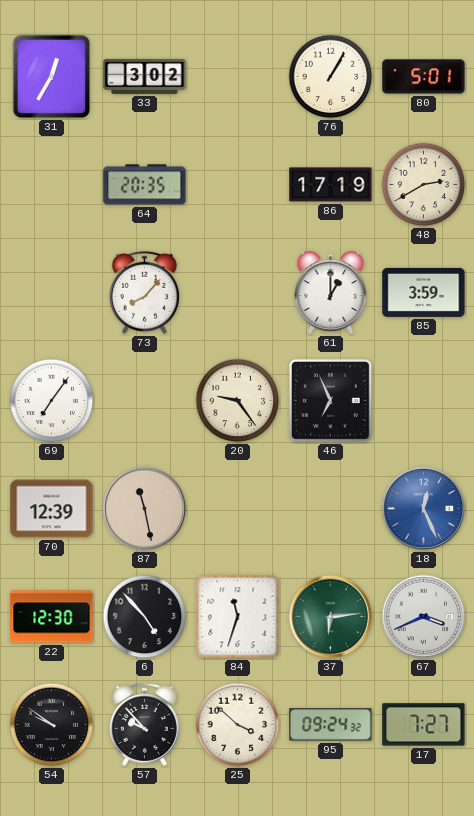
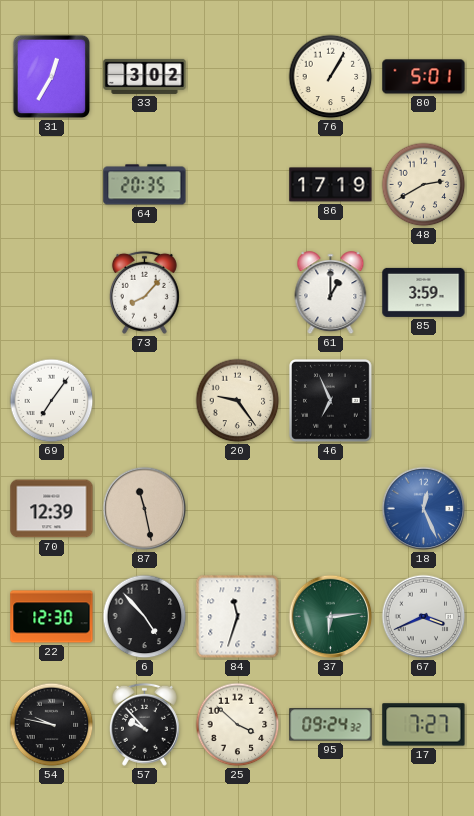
54: 9:51 -> 9:47 (52, 725)
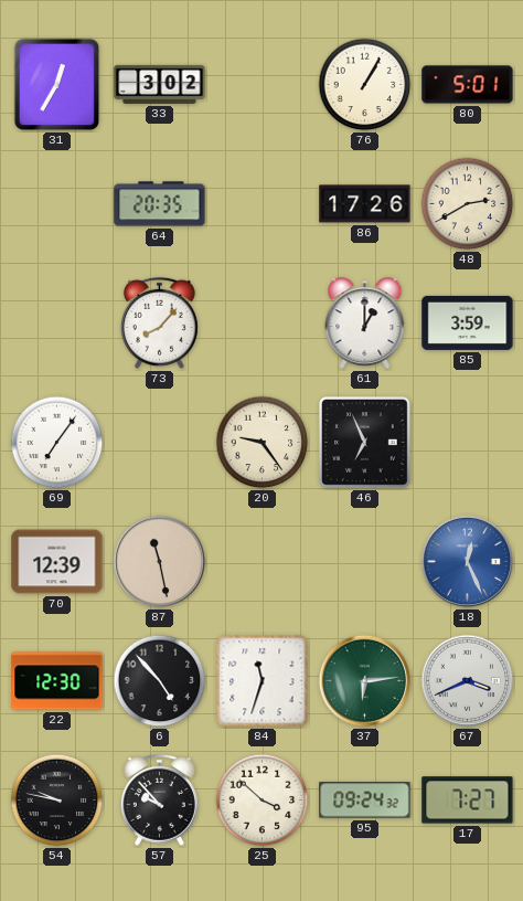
86: 17:19 -> 17:26 (365, 204)
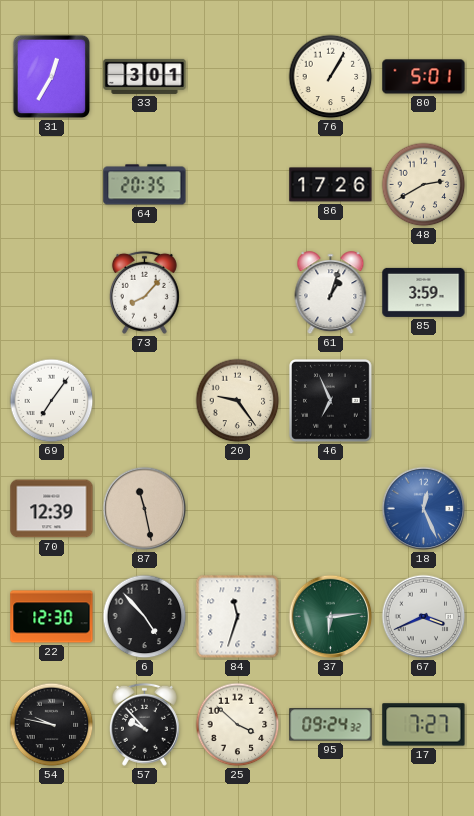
33: 3:02 -> 3:01 (145, 76)
61: 1:00 -> 1:03 (331, 293)
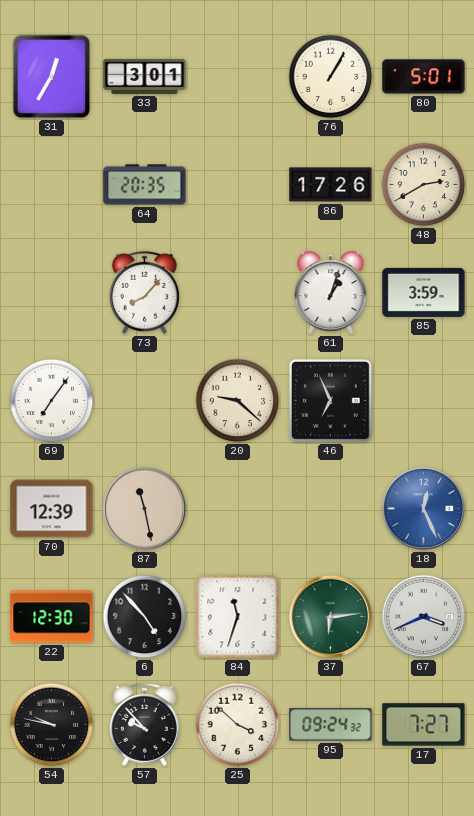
20: 9:24 -> 9:22 (238, 401)
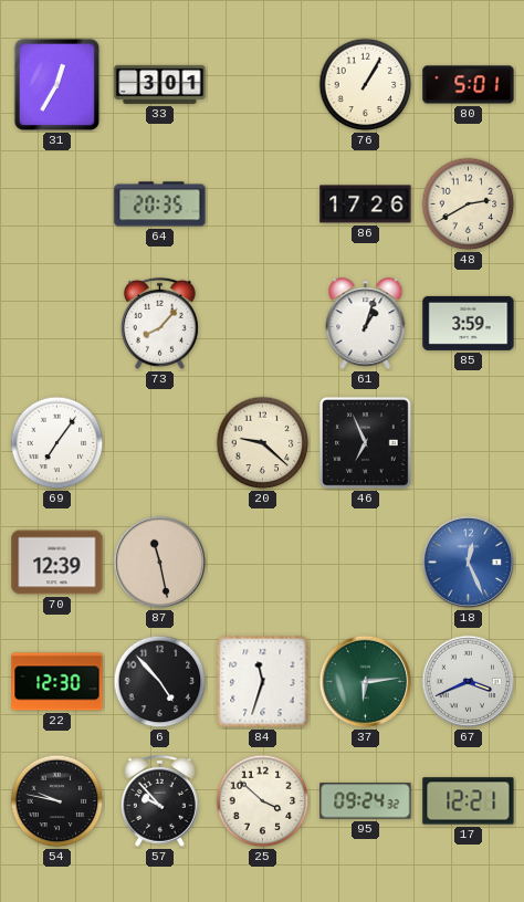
17: 7:27 -> 12:21 (469, 801)
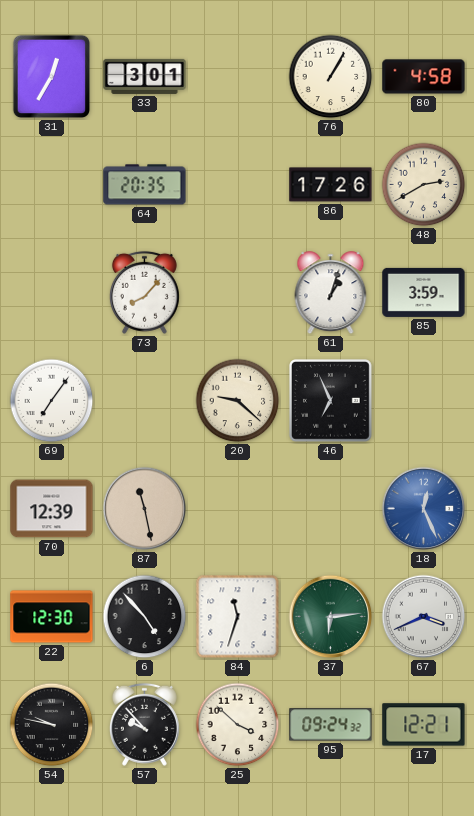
80: 5:01 -> 4:58 (424, 77)
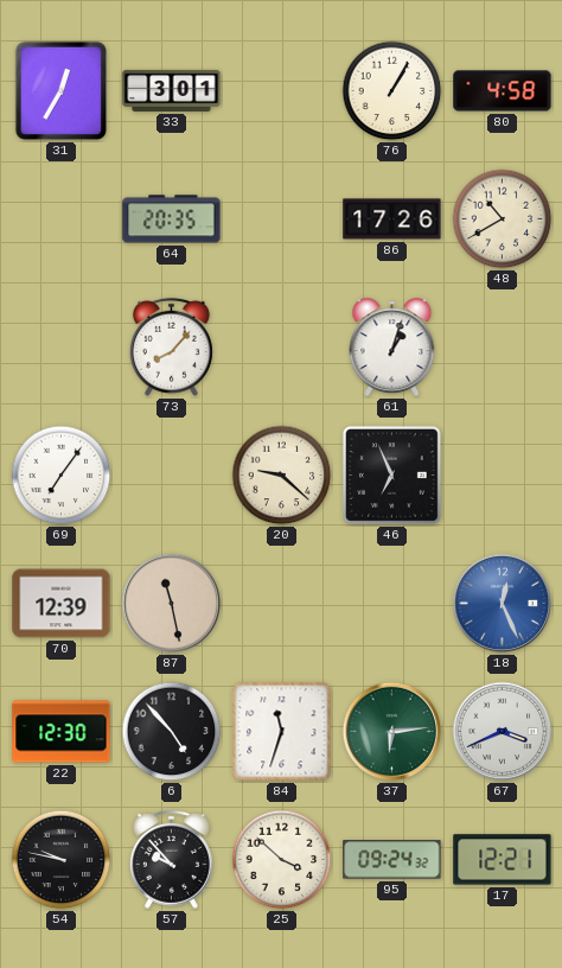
48: 2:40 -> 10:40 (503, 219)
85: 3:59 -> none (424, 292)
